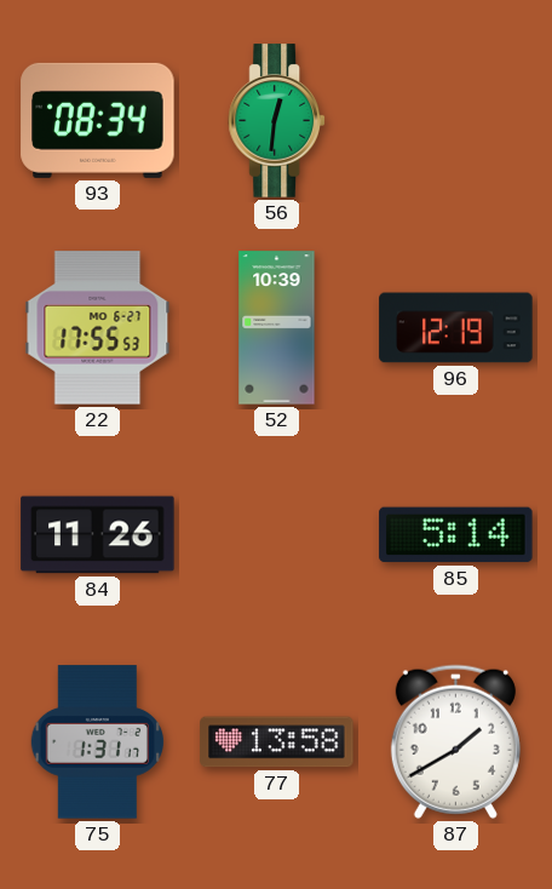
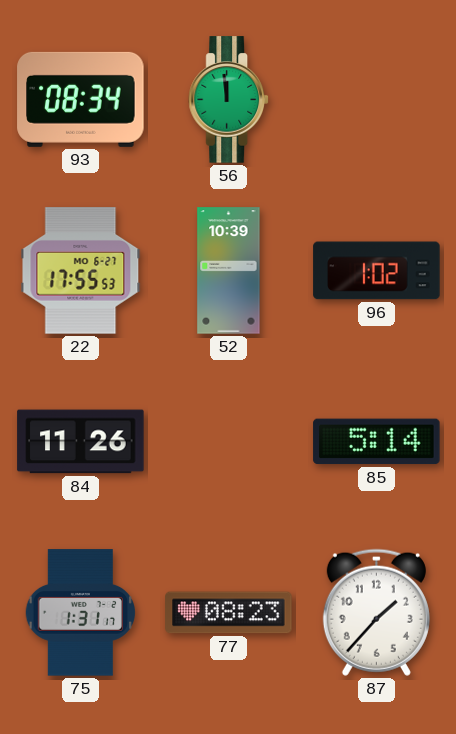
56: 12:31 -> 11:59 (228, 100)
96: 12:19 -> 1:02 (377, 271)
77: 13:58 -> 08:23 (229, 613)
87: 1:40 -> 1:37 (376, 612)
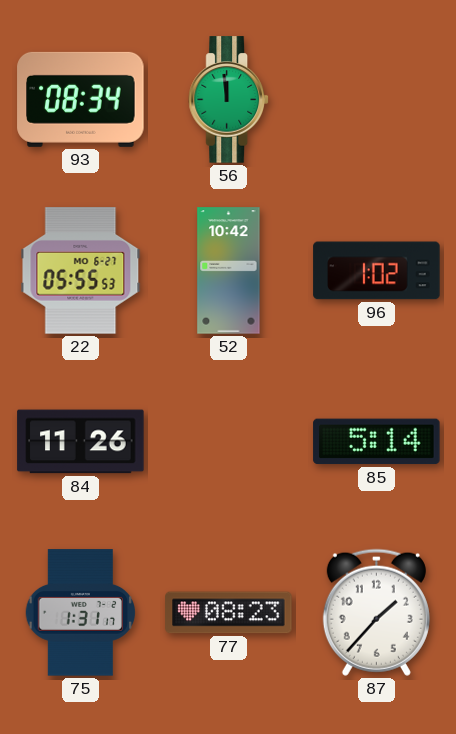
22: 17:55 -> 05:55 (81, 271)
52: 10:39 -> 10:42 (229, 271)
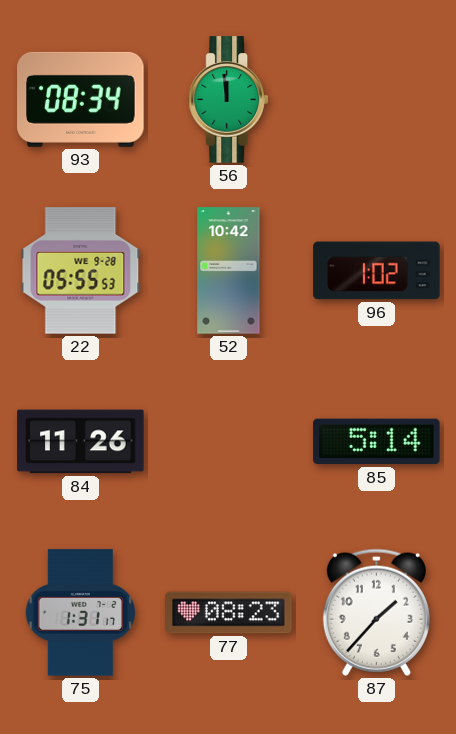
22 date: MO 6-27 -> WE 9-28 (81, 271)
